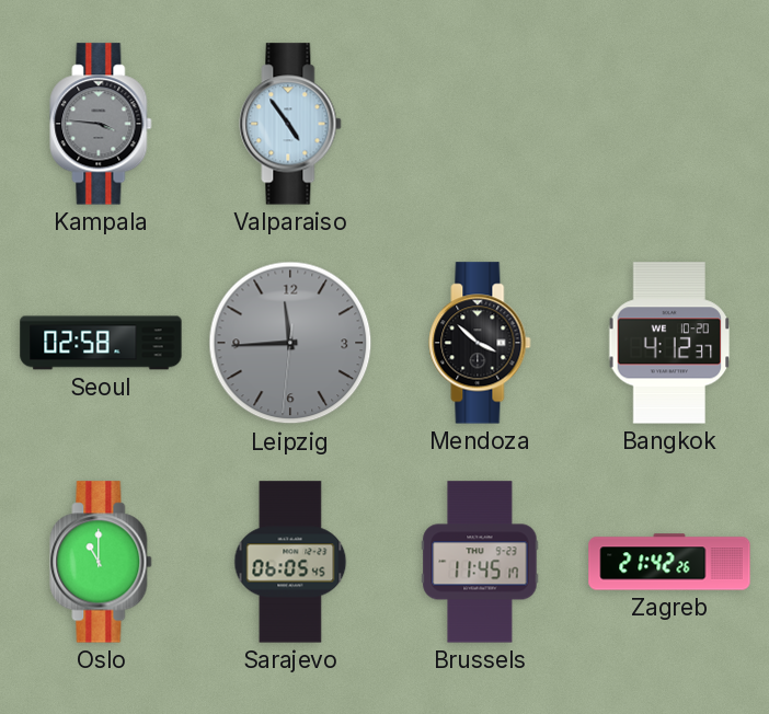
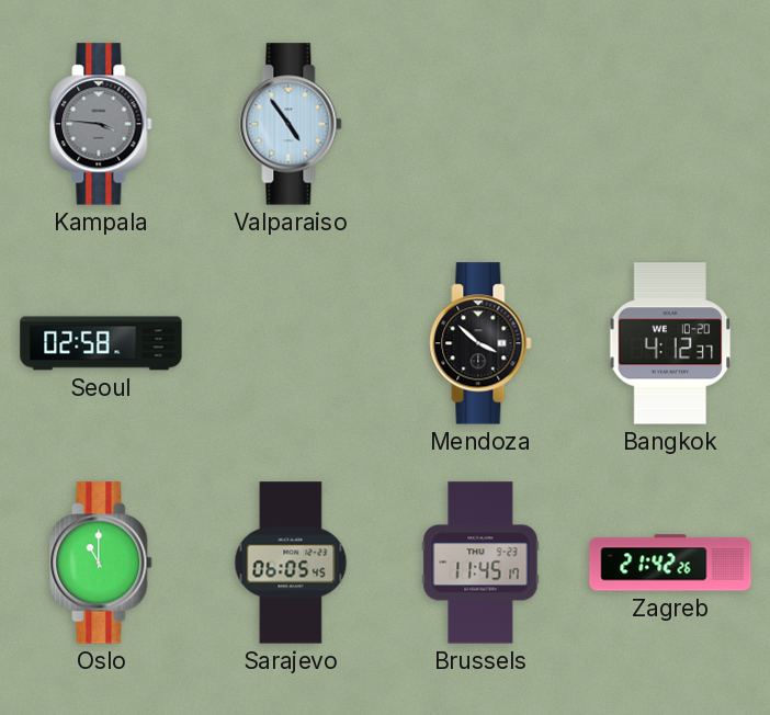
Leipzig: 11:44 -> none (290, 343)
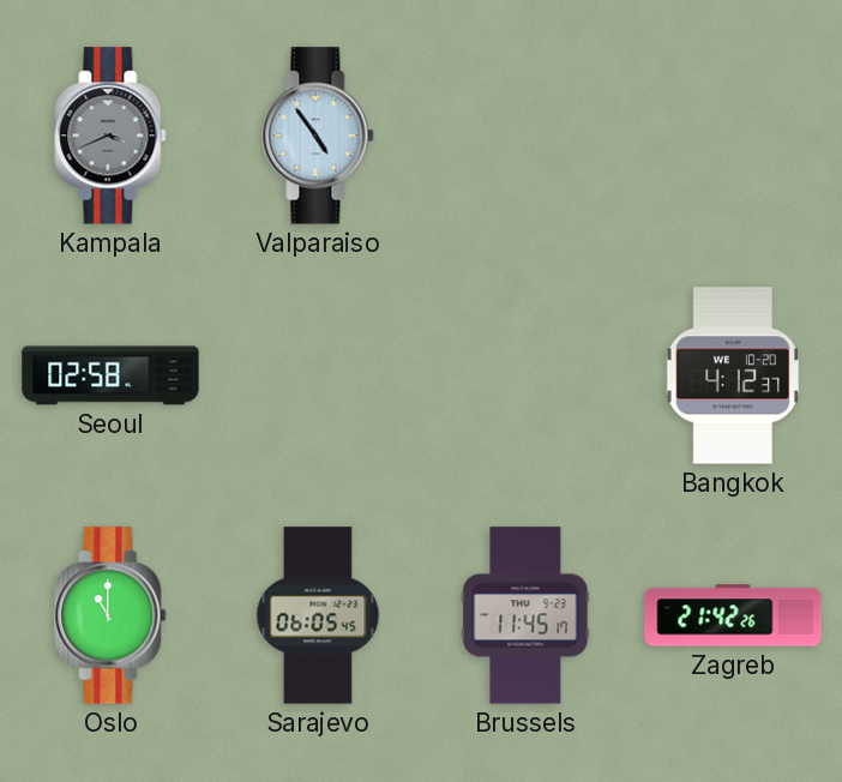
Kampala: 3:46 -> 3:41 (110, 136)
Mendoza: 3:52 -> none (480, 343)
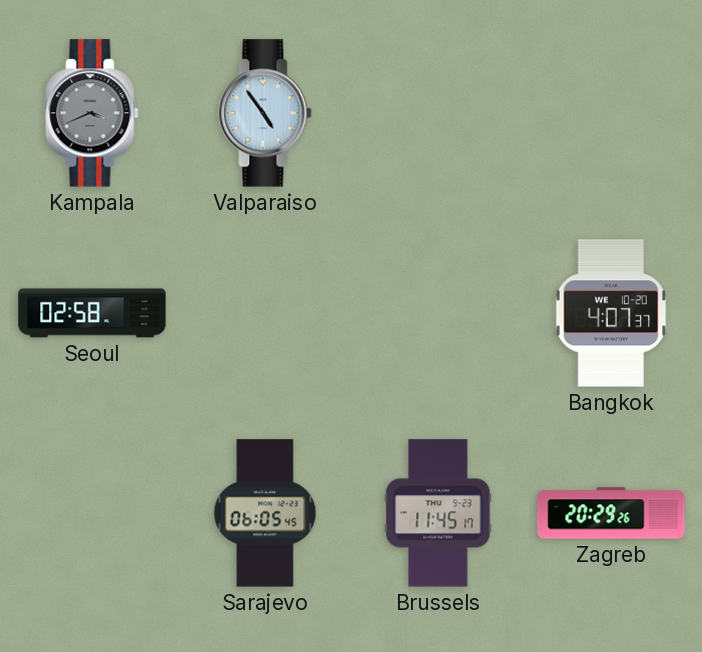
Bangkok: 4:12 -> 4:07 (611, 313)
Oslo: 11:00 -> none (110, 615)
Zagreb: 21:42 -> 20:29 (611, 513)
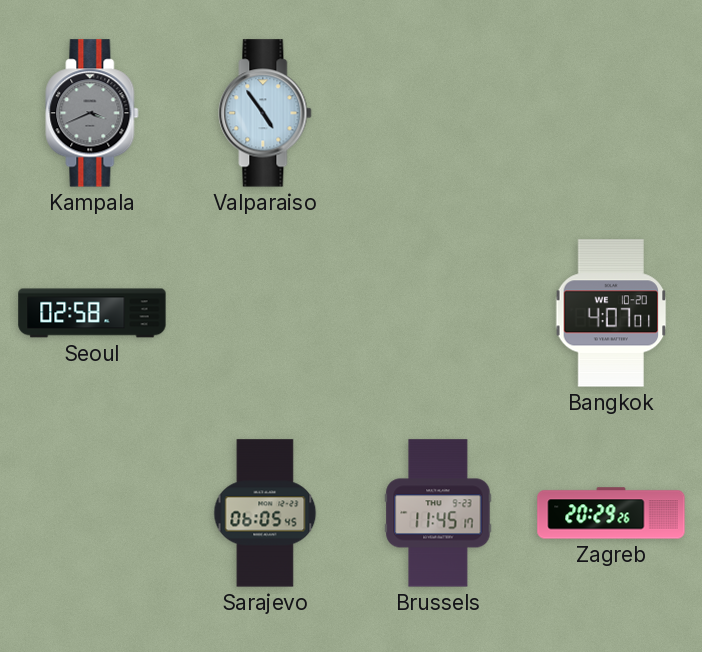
Bangkok: 4:07:37 -> 4:07:01 (611, 313)
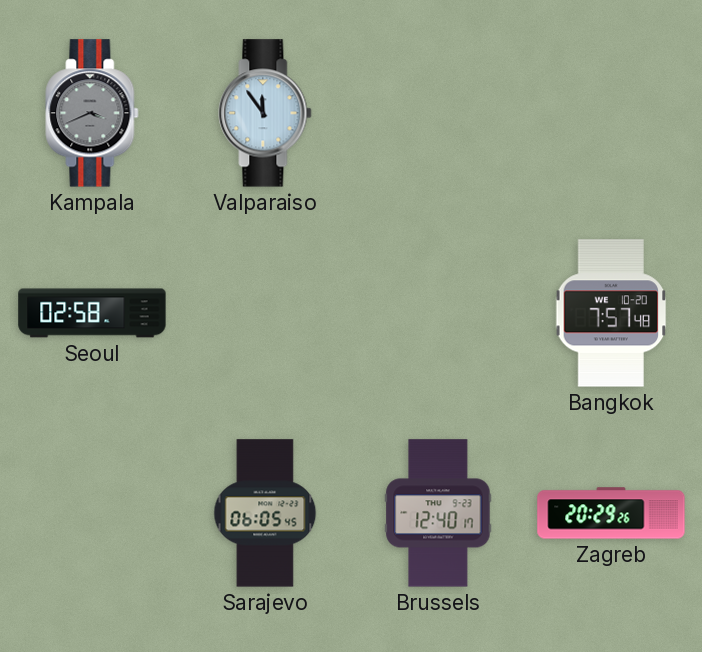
Valparaiso: 4:54 -> 11:54 (265, 113)
Bangkok: 4:07 -> 7:57 (611, 313)
Brussels: 11:45 -> 12:40 (438, 513)
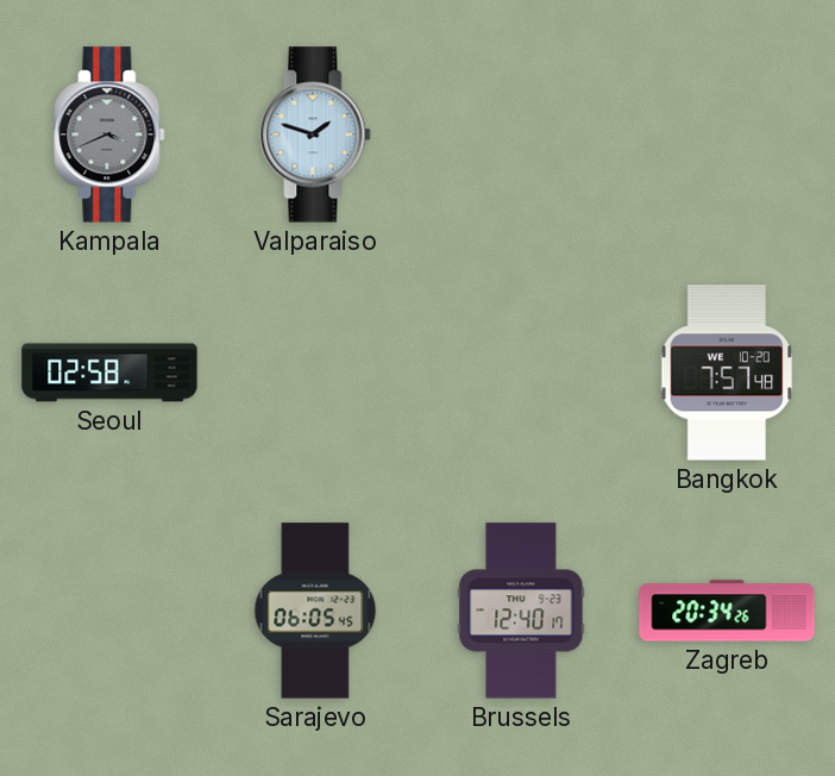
Valparaiso: 11:54 -> 1:48 (315, 134)
Zagreb: 20:29 -> 20:34 (727, 611)
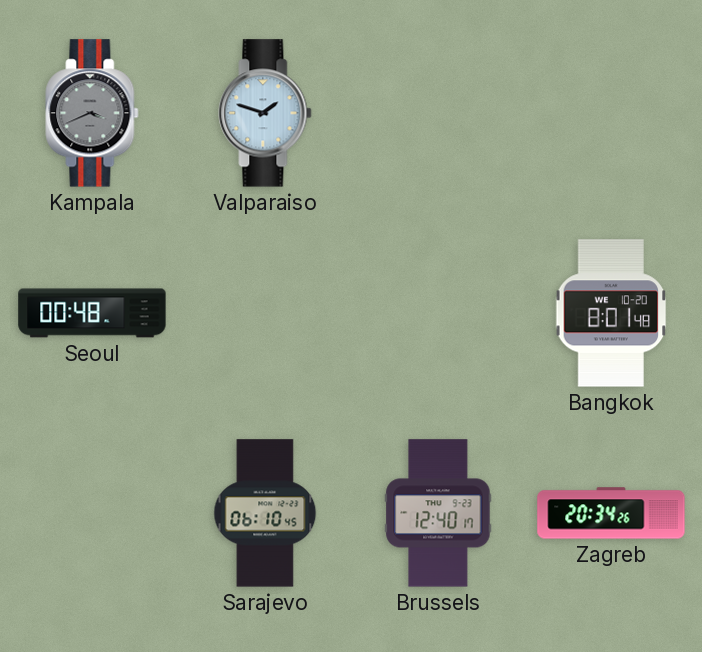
Seoul: 02:58 -> 00:48 (92, 313)
Bangkok: 7:57 -> 8:01 (611, 313)
Sarajevo: 06:05 -> 06:10 (265, 513)
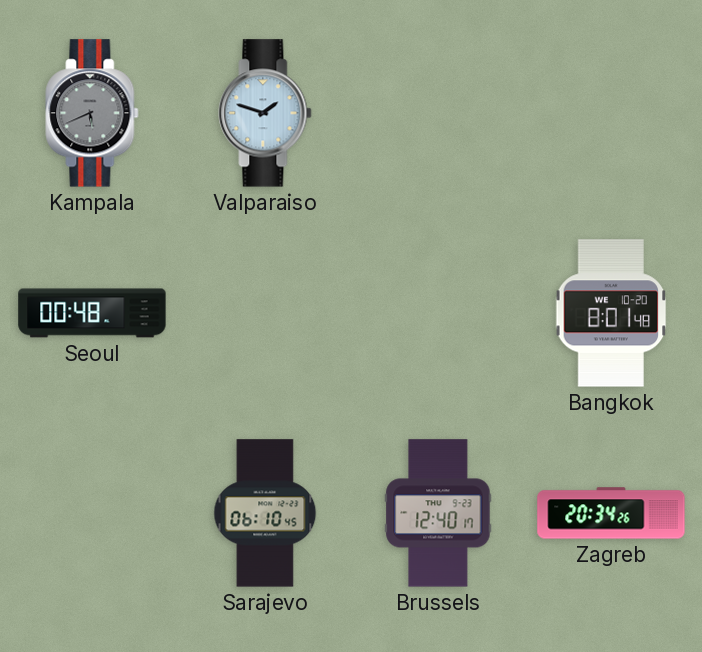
Kampala: 3:41 -> 5:41 (92, 113)
